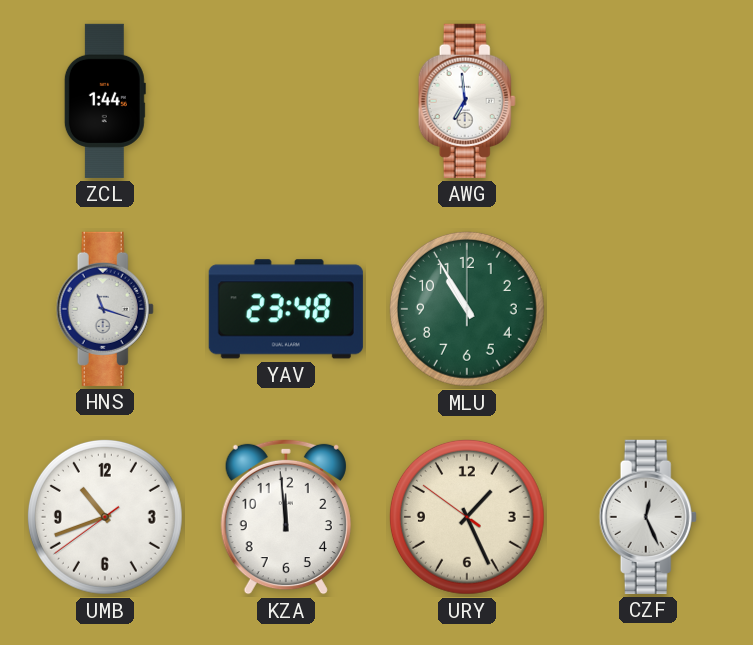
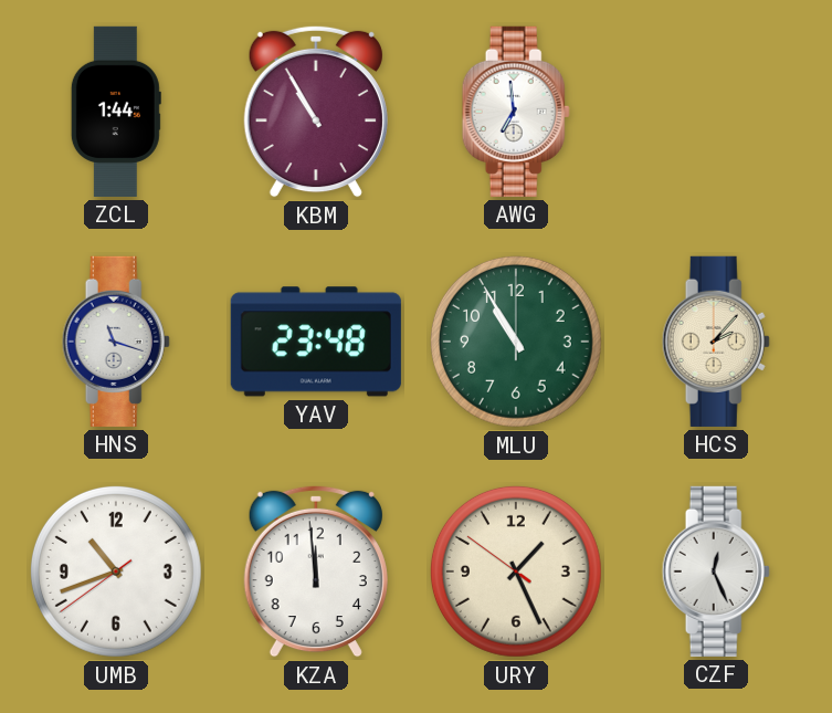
KBM: none -> 10:55 (316, 112)
HCS: none -> 2:07 (716, 342)
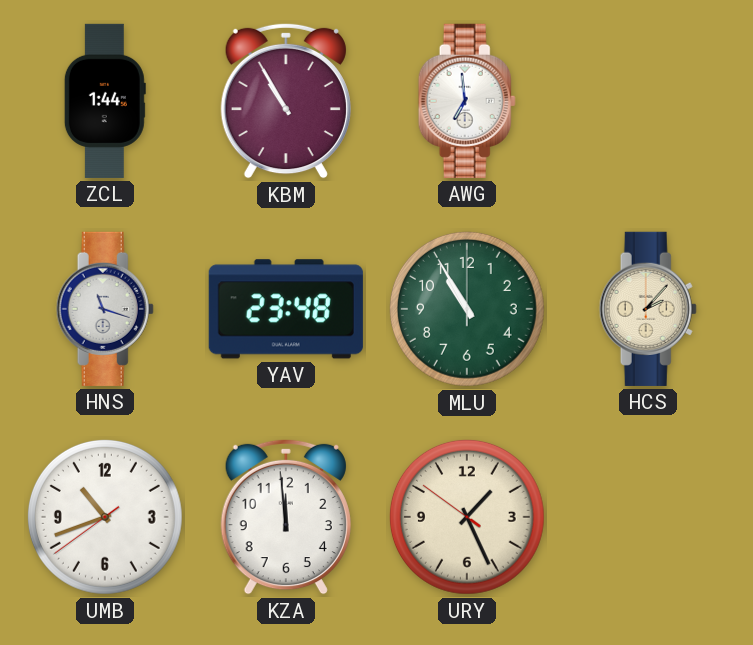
CZF: 12:26 -> none (716, 572)
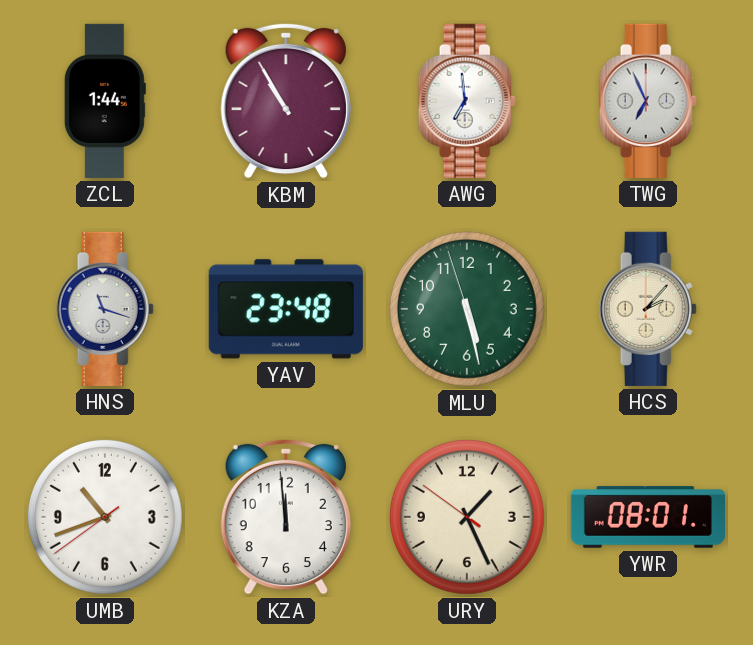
TWG: none -> 6:56 (648, 101)
MLU: 10:55 -> 5:27 (467, 309)
YWR: none -> 08:01 (648, 517)
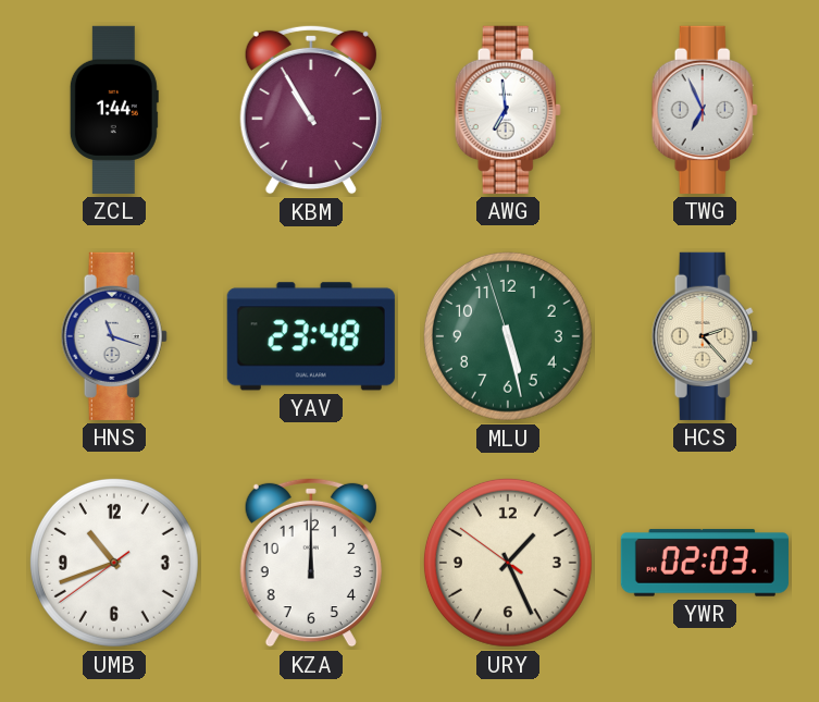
HCS: 2:07 -> 2:23 (705, 336)
KZA: 11:59 -> 12:00 (311, 563)
YWR: 08:01 -> 02:03 (705, 563)
